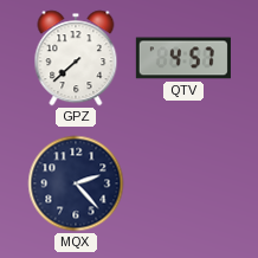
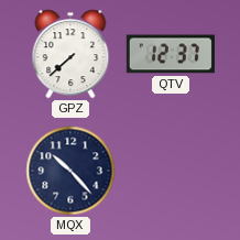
QTV: 4:57 -> 12:37 (171, 54)
MQX: 2:23 -> 10:23 (70, 171)
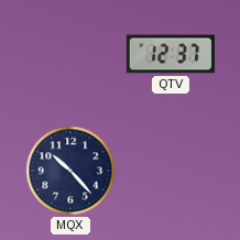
GPZ: 7:38 -> none (70, 54)
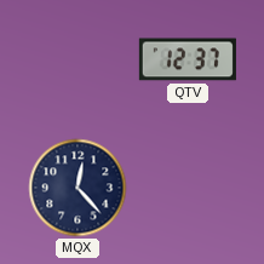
MQX: 10:23 -> 12:23 (78, 188)
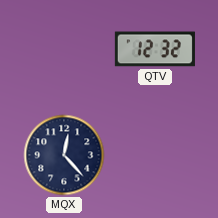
QTV: 12:37 -> 12:32 (155, 49)
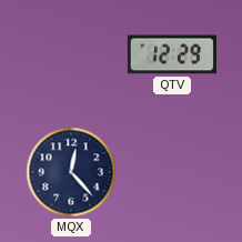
QTV: 12:32 -> 12:29 (172, 54)
